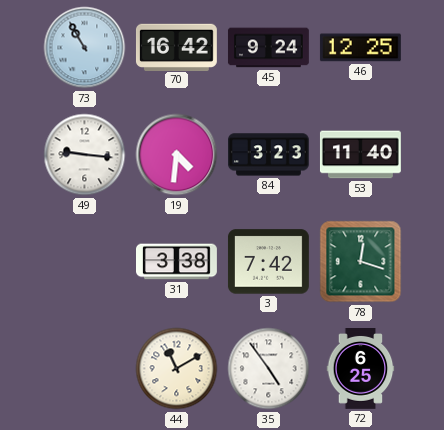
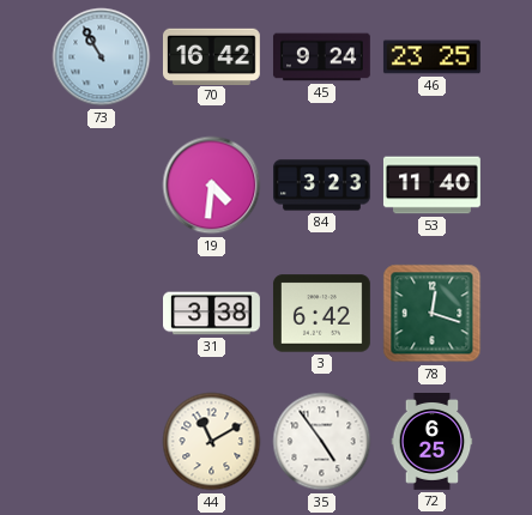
46: 12:25 -> 23:25 (431, 57)
49: 9:16 -> none (85, 155)
3: 7:42 -> 6:42 (321, 314)
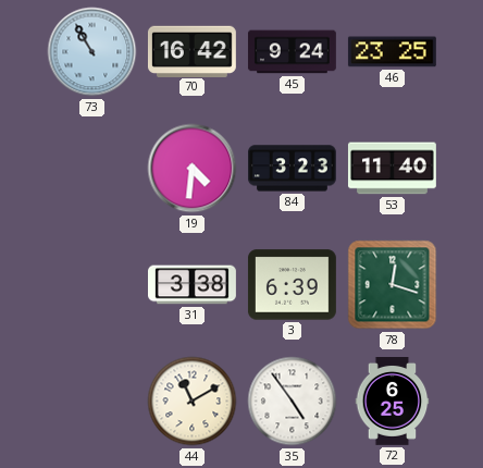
3: 6:42 -> 6:39 (292, 285)
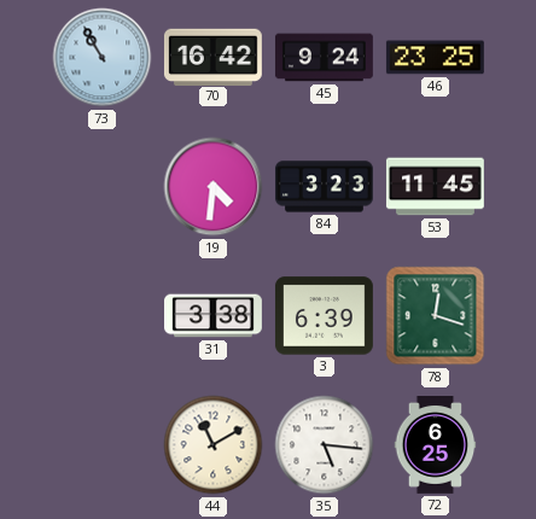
53: 11:40 -> 11:45 (435, 187)
35: 4:54 -> 5:16 (325, 445)
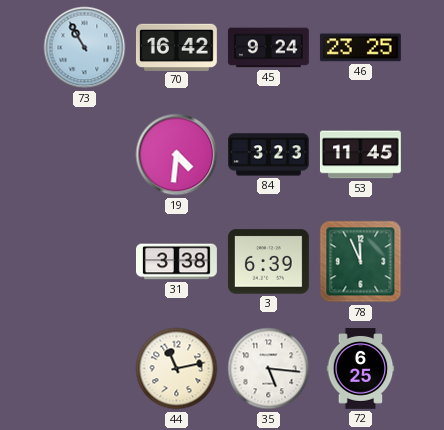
78: 12:18 -> 11:56 (361, 262)
44: 11:10 -> 11:13 (177, 369)
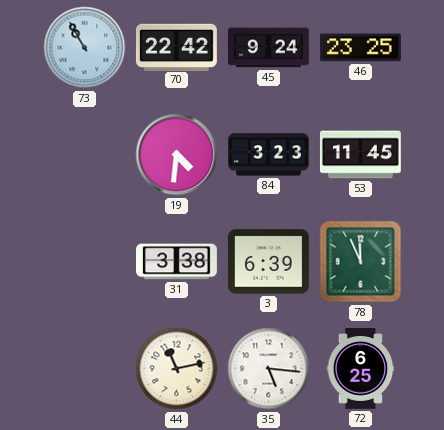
70: 16:42 -> 22:42 (176, 47)
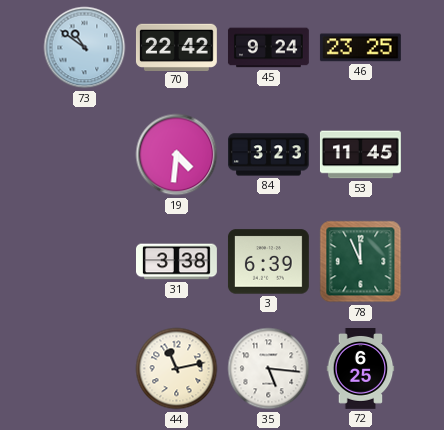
73: 10:55 -> 10:51 (85, 48)
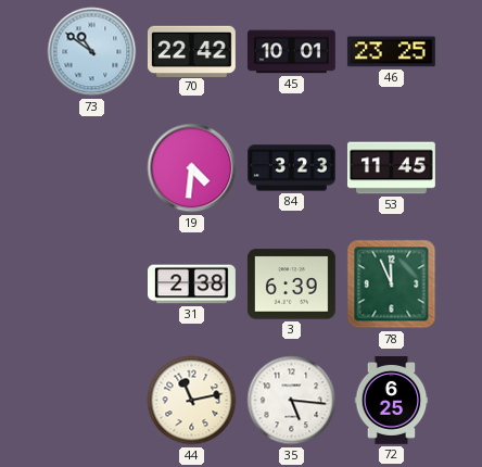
45: 9:24 -> 10:01 (292, 52)
31: 3:38 -> 2:38 (192, 285)
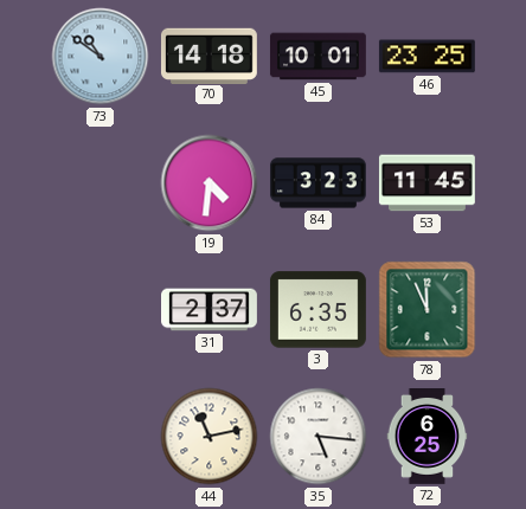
70: 22:42 -> 14:18 (209, 56)
31: 2:38 -> 2:37 (210, 310)
3: 6:39 -> 6:35 (317, 310)
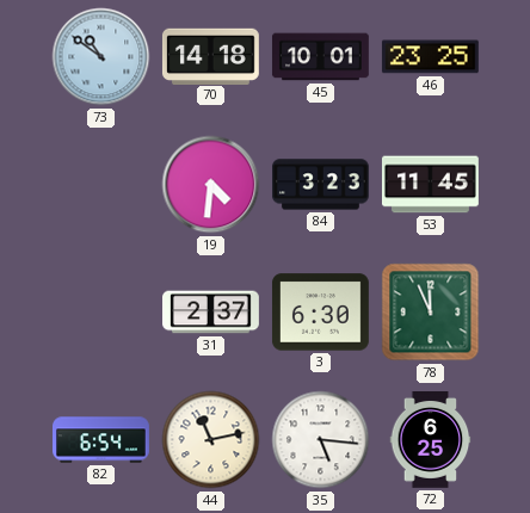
3: 6:35 -> 6:30 (320, 313)
82: none -> 6:54 (101, 440)
